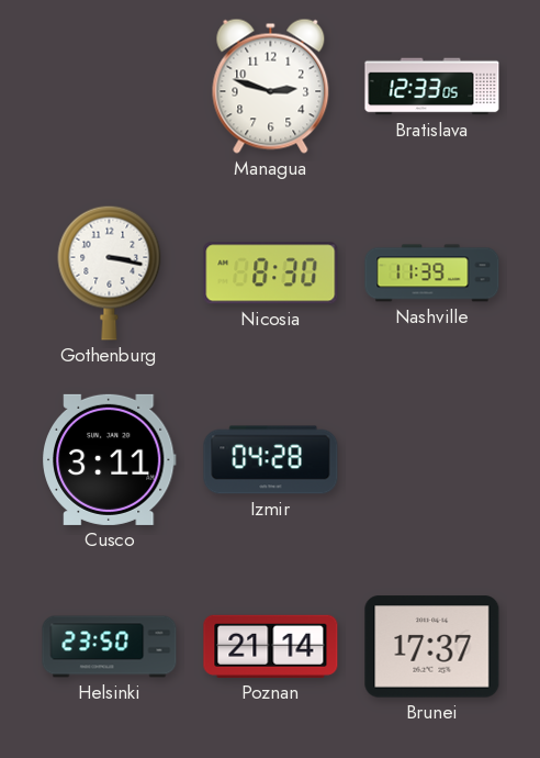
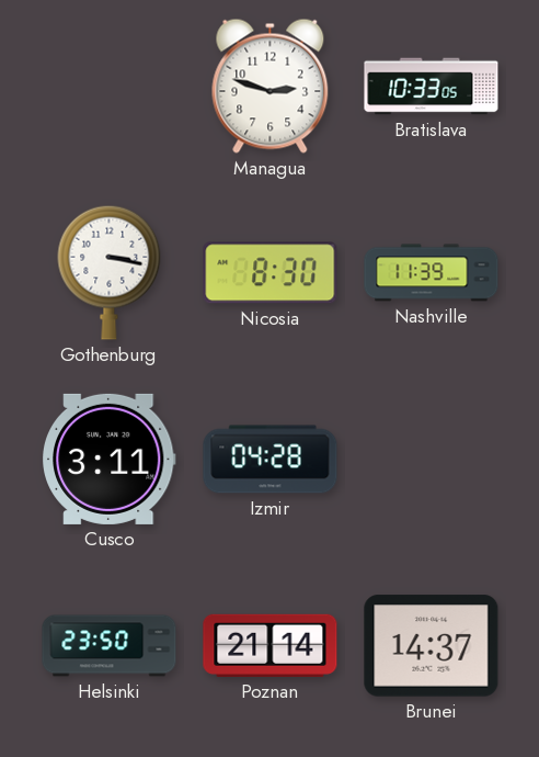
Bratislava: 12:33 -> 10:33 (432, 87)
Brunei: 17:37 -> 14:37 (432, 646)
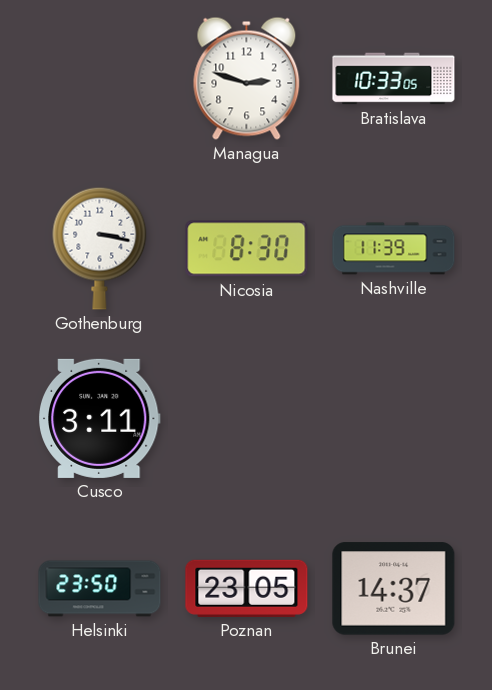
Izmir: 04:28 -> none (271, 460)
Poznan: 21:14 -> 23:05 (247, 588)
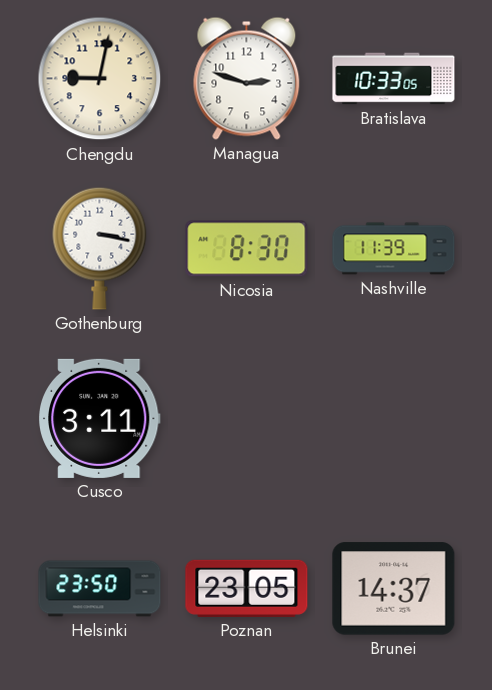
Chengdu: none -> 9:02 (100, 79)
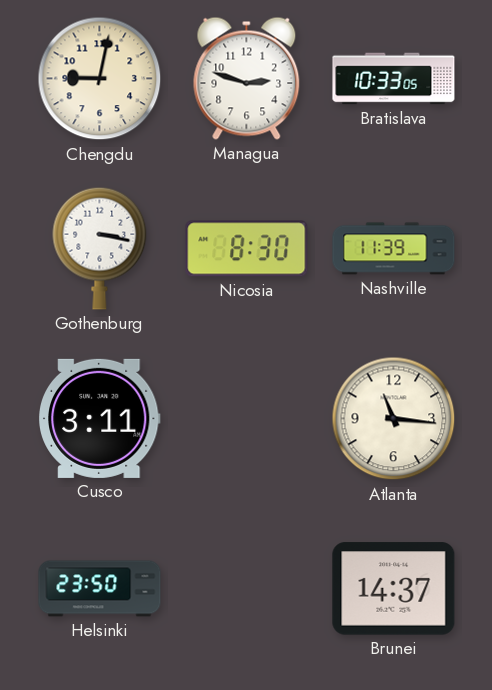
Atlanta: none -> 11:16 (394, 419)
Poznan: 23:05 -> none (247, 588)
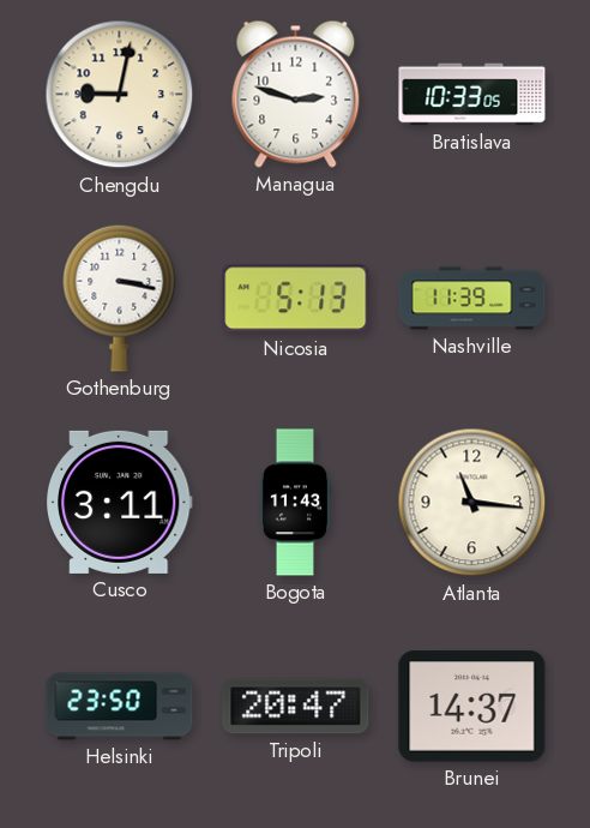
Nicosia: 8:30 -> 5:13 (296, 299)
Bogota: none -> 11:43 (295, 503)
Tripoli: none -> 20:47 (296, 707)
